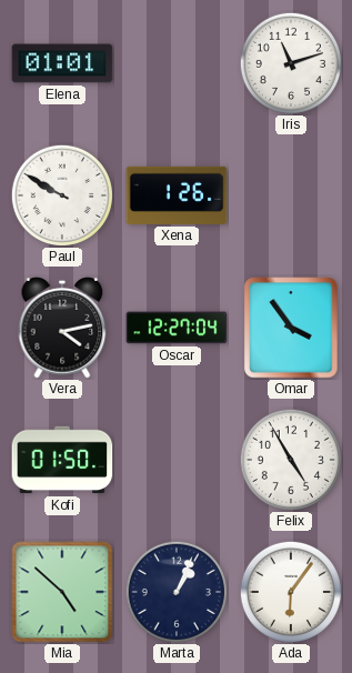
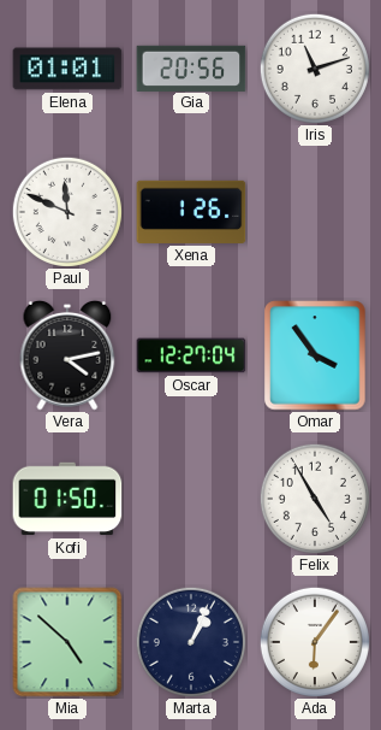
Gia: none -> 20:56 (191, 67)
Paul: 9:50 -> 11:49 (67, 212)
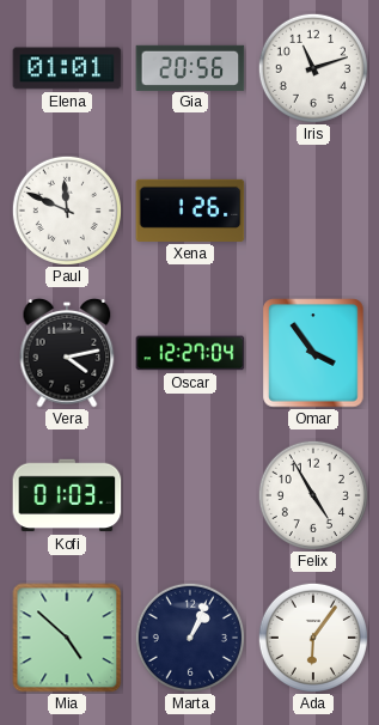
Kofi: 01:50 -> 01:03 (67, 495)
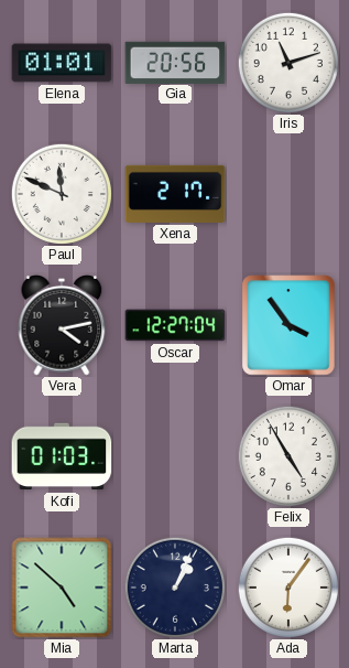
Xena: 1:26 -> 2:17 (175, 194)
